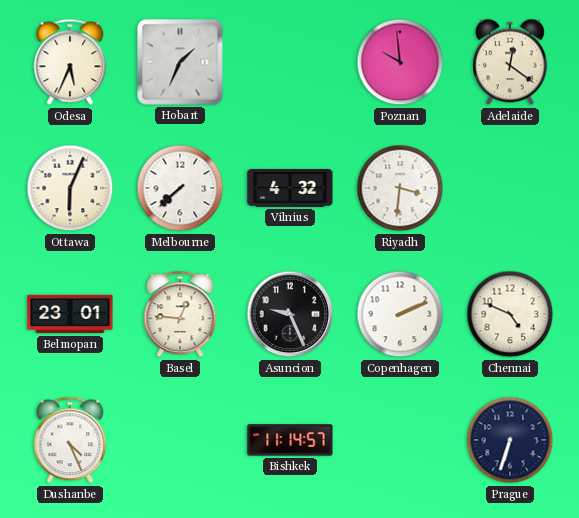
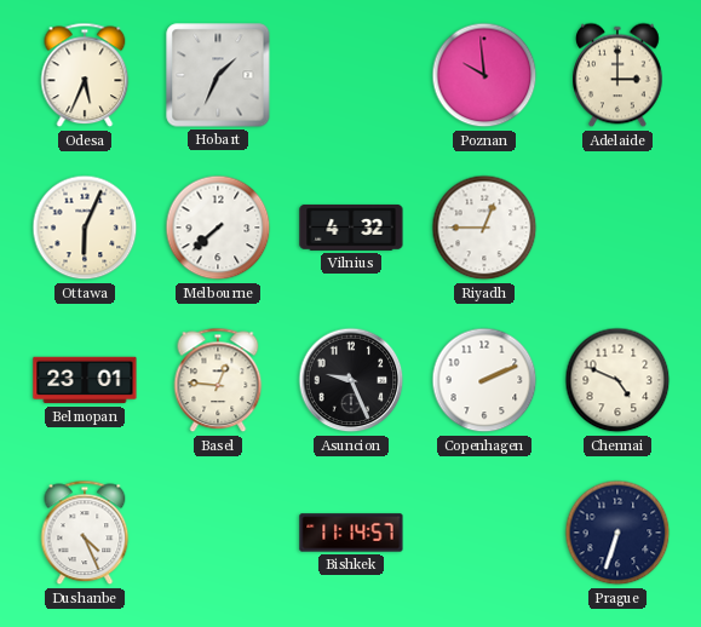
Adelaide: 12:21 -> 3:00 (619, 75)
Riyadh: 3:31 -> 12:45 (484, 228)
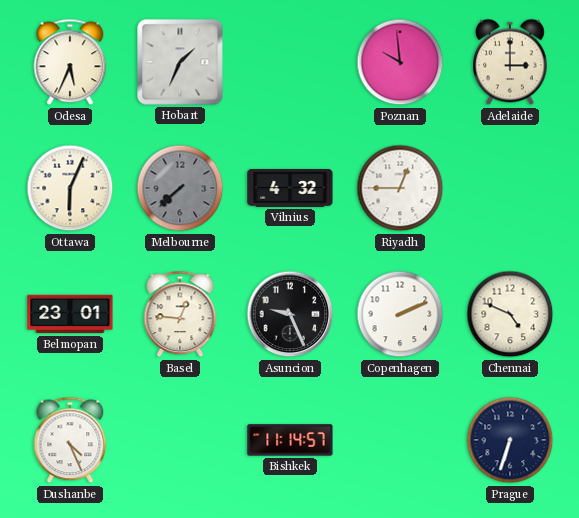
Melbourne dial: white -> grey (180, 188)
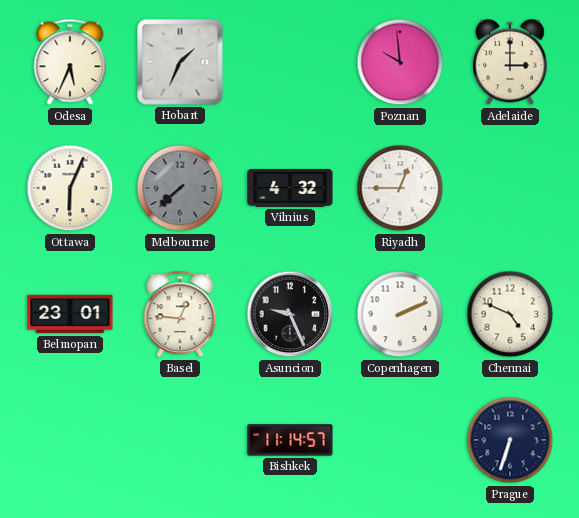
Dushanbe: 4:26 -> none (70, 440)
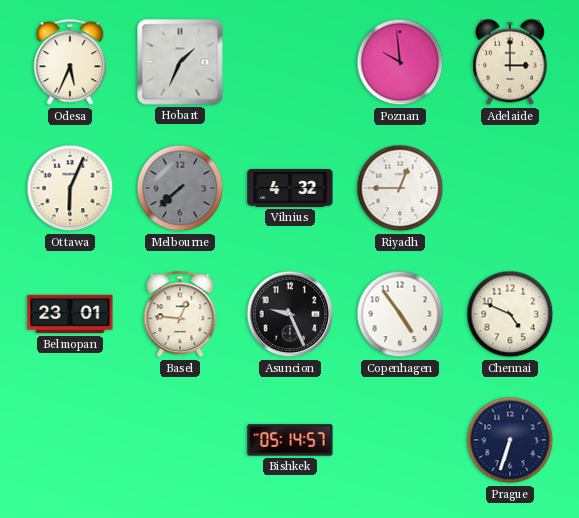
Copenhagen: 2:11 -> 4:54 (400, 314)
Bishkek: 11:14 -> 05:14 (290, 440)
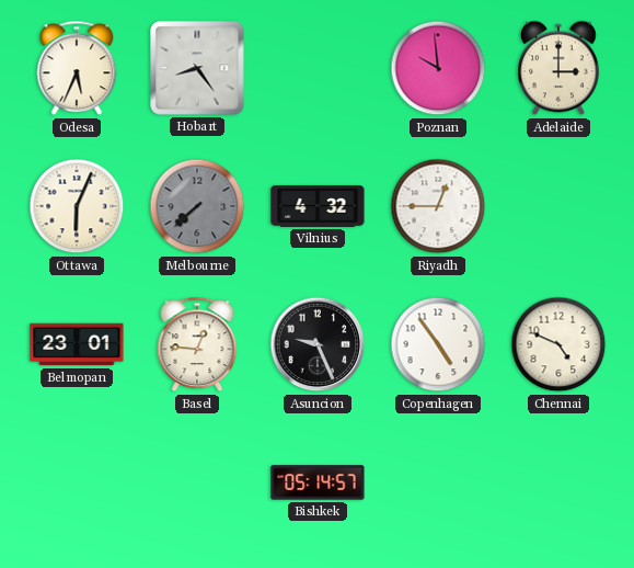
Hobart: 1:34 -> 8:24 (197, 68)
Prague: 6:33 -> none (510, 440)
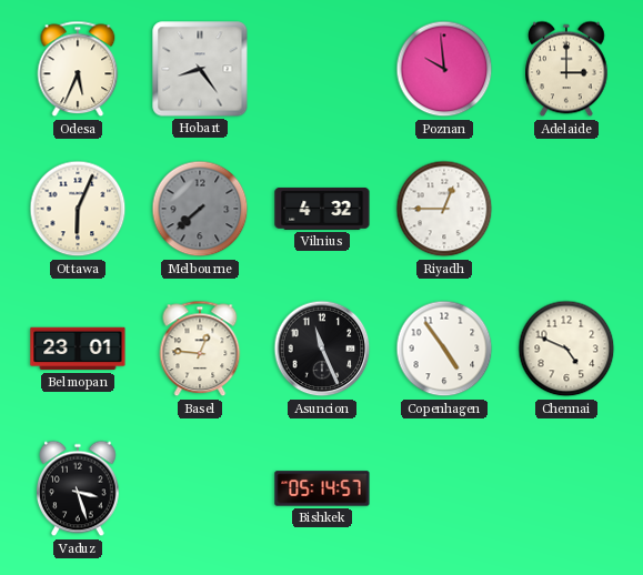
Asuncion: 9:26 -> 11:26 (322, 349)
Vaduz: none -> 3:27 (79, 488)
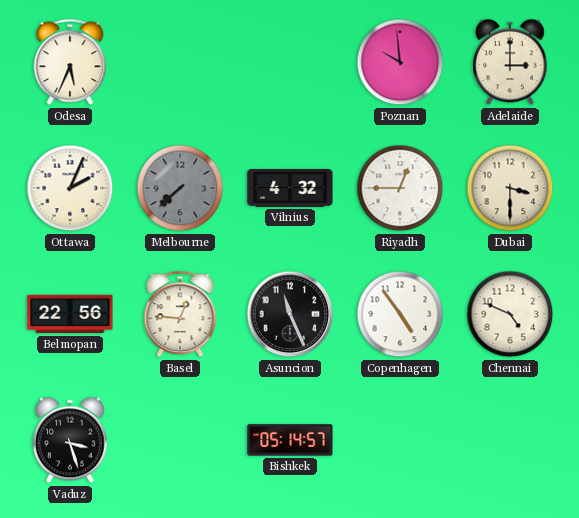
Hobart: 8:24 -> none (200, 69)
Ottawa: 6:04 -> 2:04 (70, 188)
Dubai: none -> 3:30 (510, 188)
Belmopan: 23:01 -> 22:56 (70, 314)
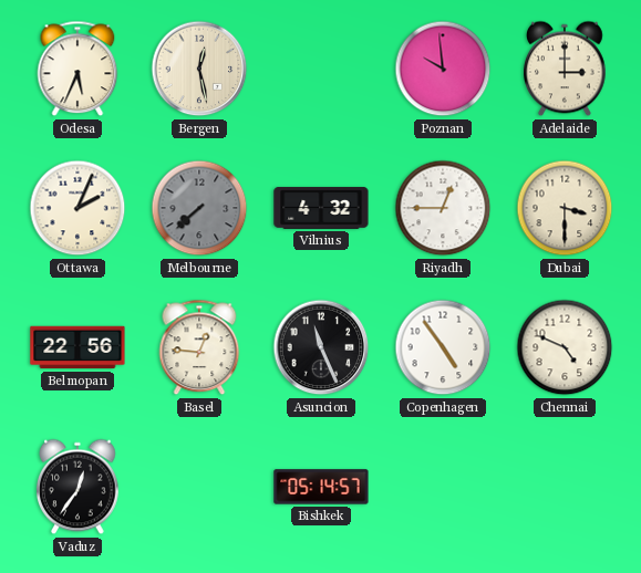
Bergen: none -> 12:28 (199, 69)
Vaduz: 3:27 -> 12:36 (79, 487)
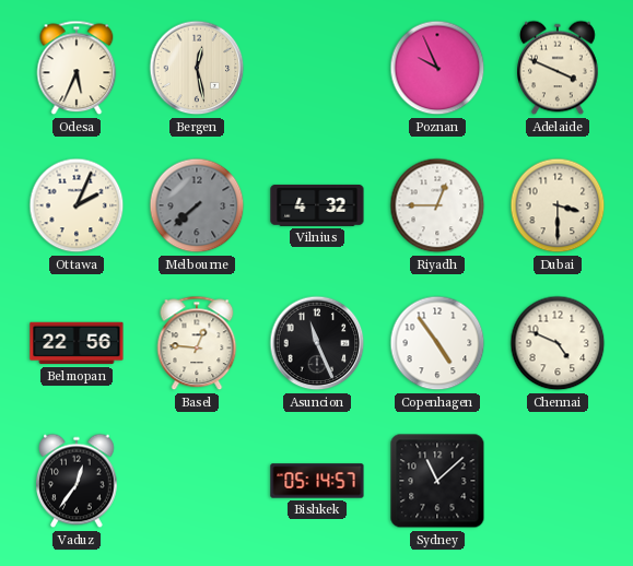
Poznan: 9:59 -> 9:56 (437, 68)
Adelaide: 3:00 -> 3:49 (559, 68)
Sydney: none -> 11:08 (437, 481)
